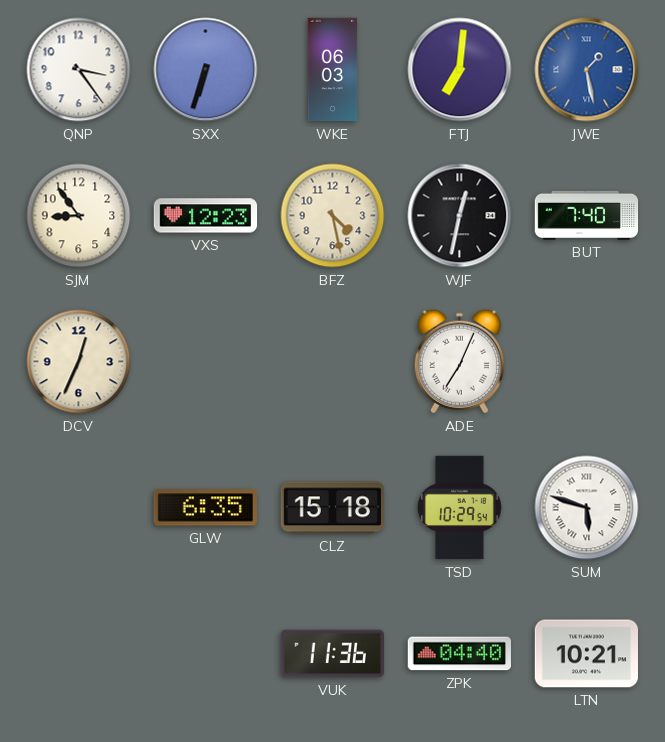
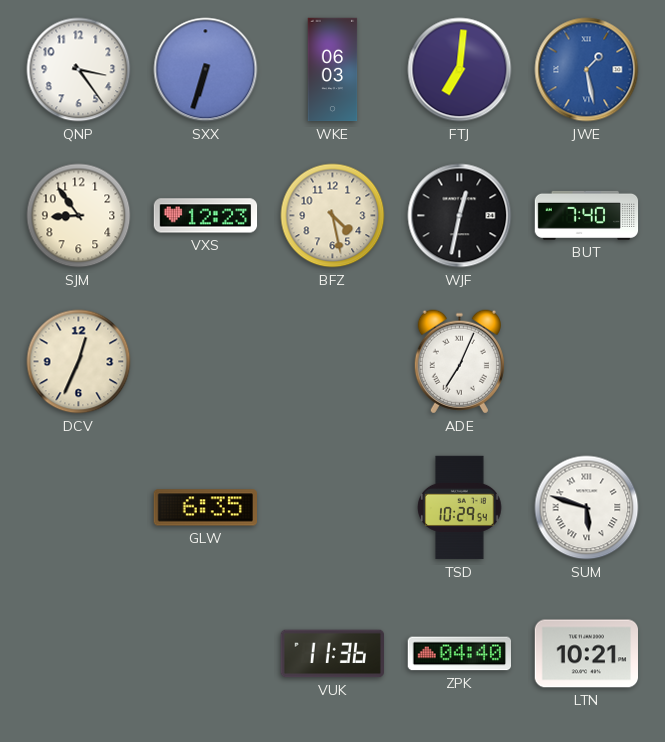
CLZ: 15:18 -> none (332, 508)
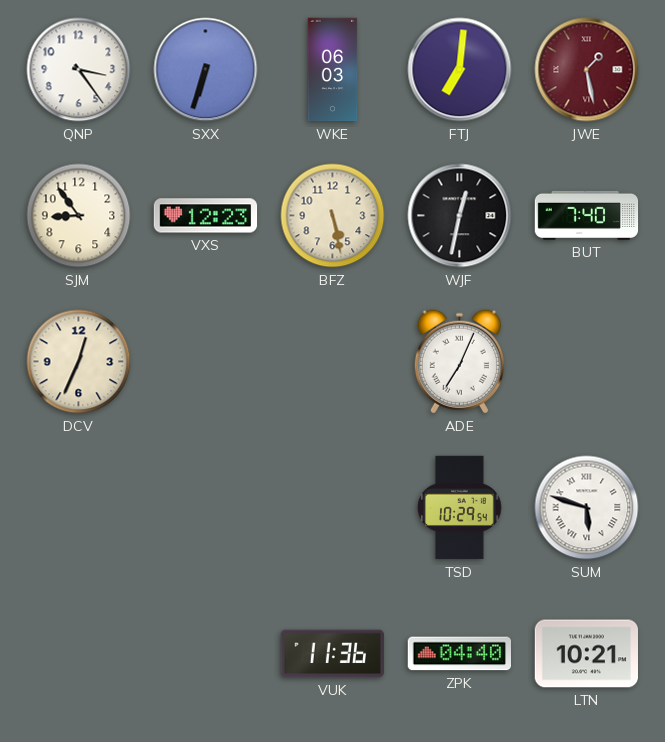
JWE dial: blue -> burgundy (587, 70)
BFZ: 4:28 -> 5:28 (333, 216)
GLW: 6:35 -> none (205, 508)
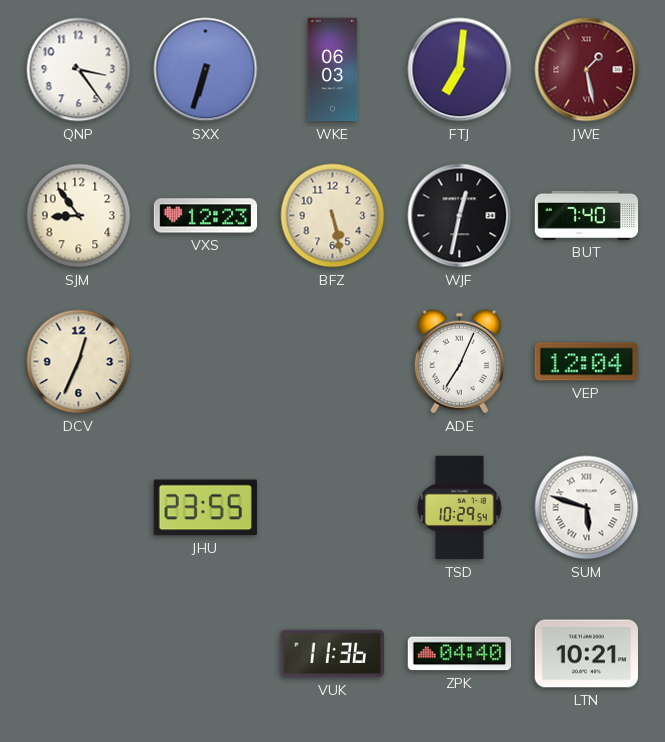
VEP: none -> 12:04 (586, 362)
JHU: none -> 23:55 (205, 508)
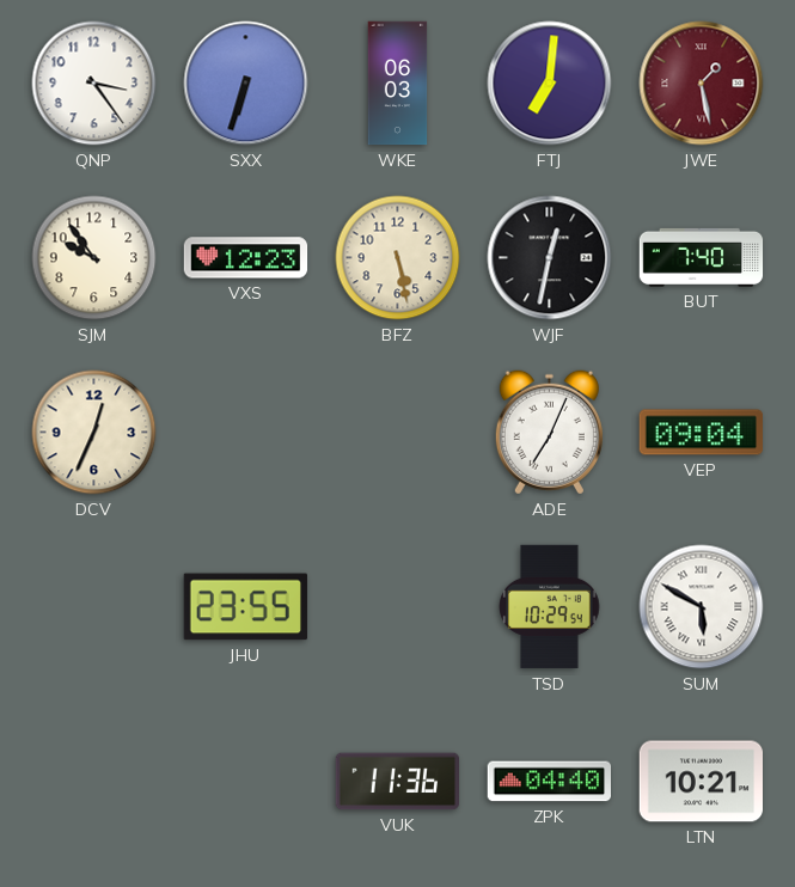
SJM: 8:54 -> 9:54 (94, 258)
VEP: 12:04 -> 09:04 (701, 433)
SUM: 5:48 -> 5:50 (702, 607)
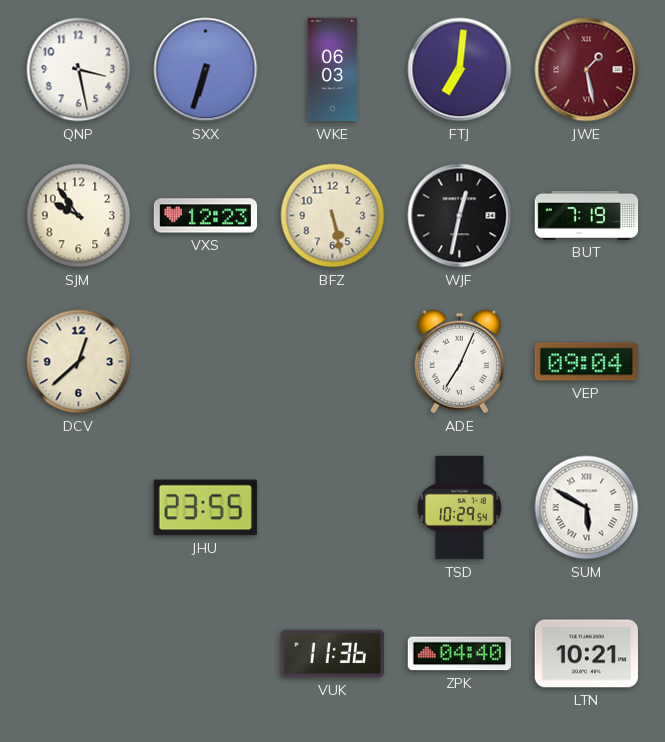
QNP: 3:24 -> 3:28 (79, 70)
BUT: 7:40 -> 7:19 (587, 215)
DCV: 12:34 -> 12:38 (79, 362)
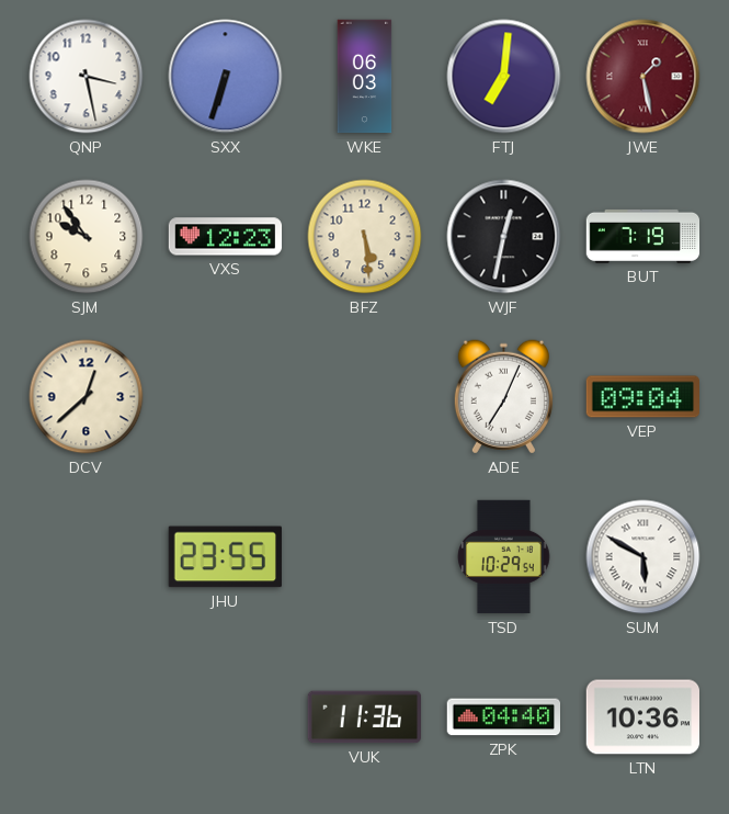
BFZ: 5:28 -> 5:29 (365, 237)
LTN: 10:21 -> 10:36 (642, 717)
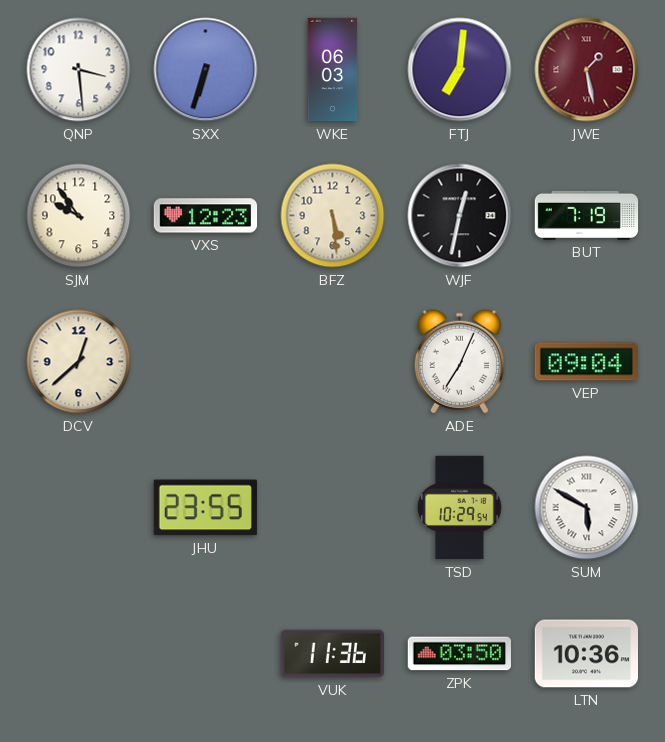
QNP: 3:28 -> 3:29 (79, 70)
ZPK: 04:40 -> 03:50 (459, 654)
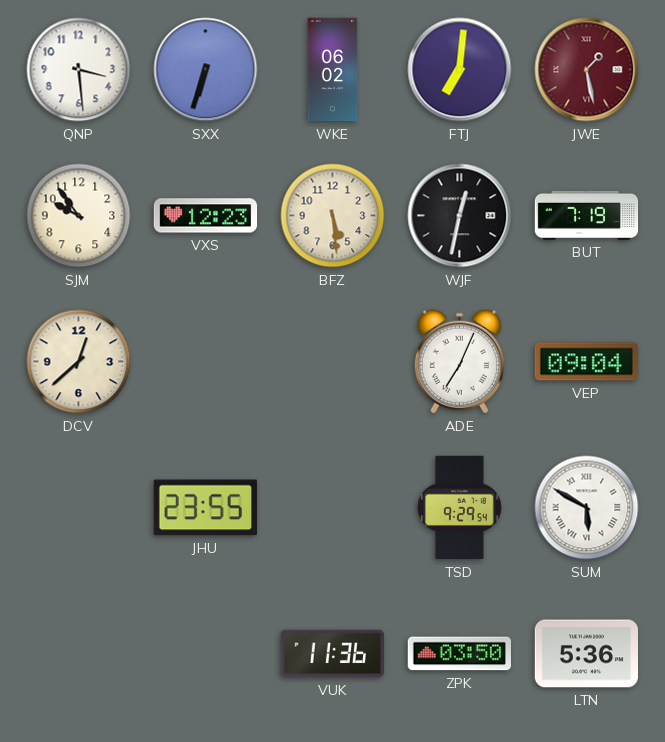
WKE: 06:03 -> 06:02 (333, 70)
TSD: 10:29 -> 9:29 (460, 508)
LTN: 10:36 -> 5:36 (586, 654)
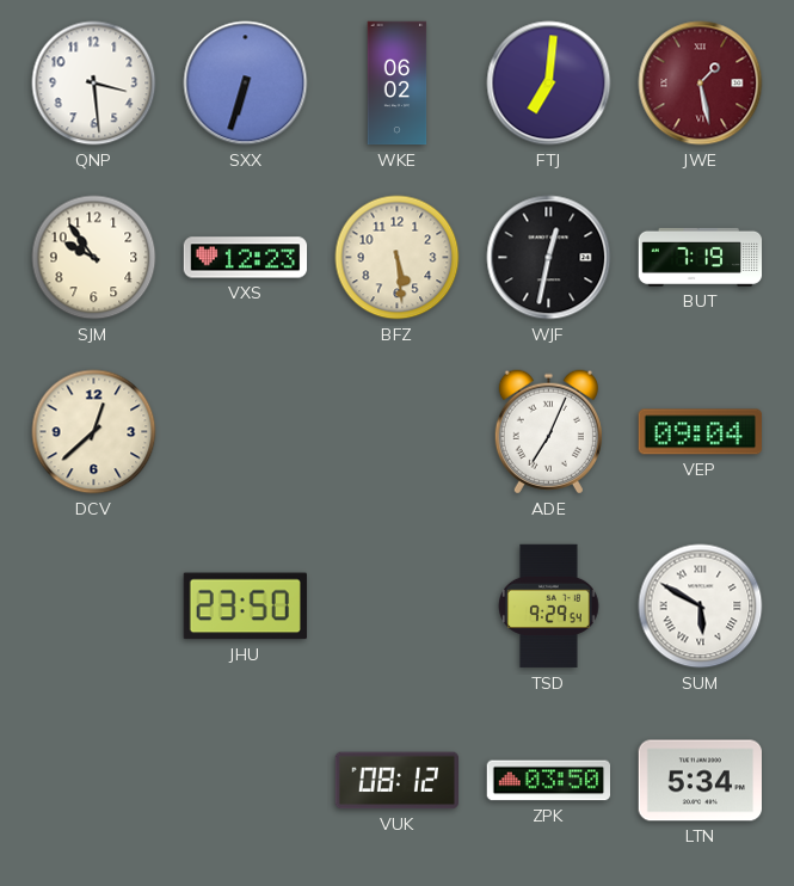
JHU: 23:55 -> 23:50 (245, 607)
VUK: 11:36 -> 08:12 (396, 781)
LTN: 5:36 -> 5:34 (700, 781)
